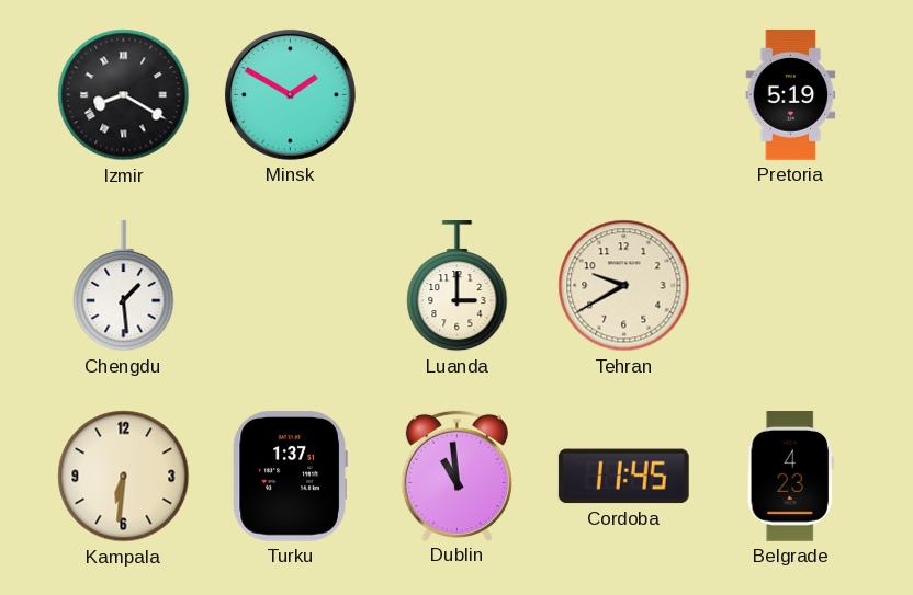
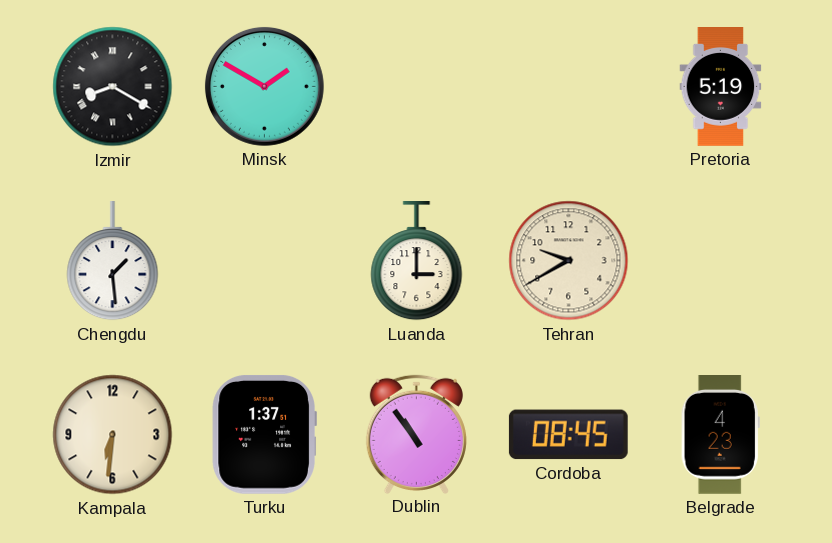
Dublin: 10:59 -> 10:54 (416, 434)
Cordoba: 11:45 -> 08:45 (568, 435)
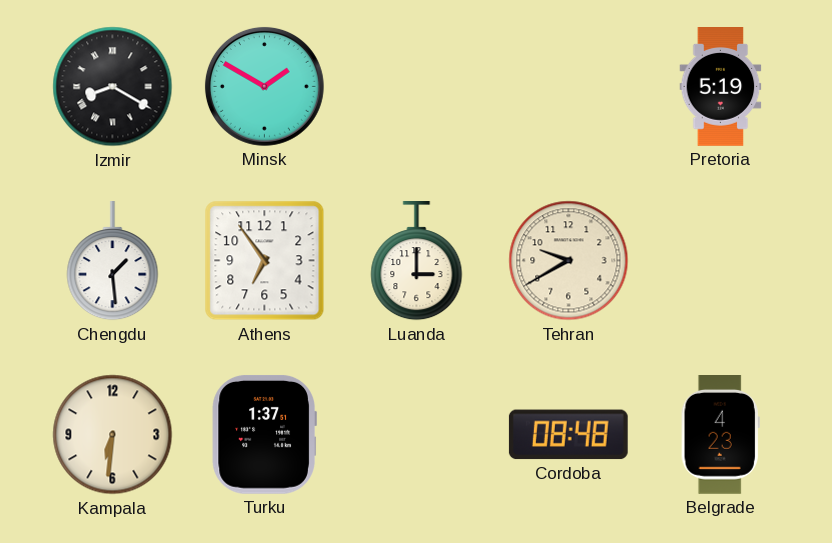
Athens: none -> 6:54 (265, 261)
Dublin: 10:54 -> none (416, 434)
Cordoba: 08:45 -> 08:48 (568, 435)
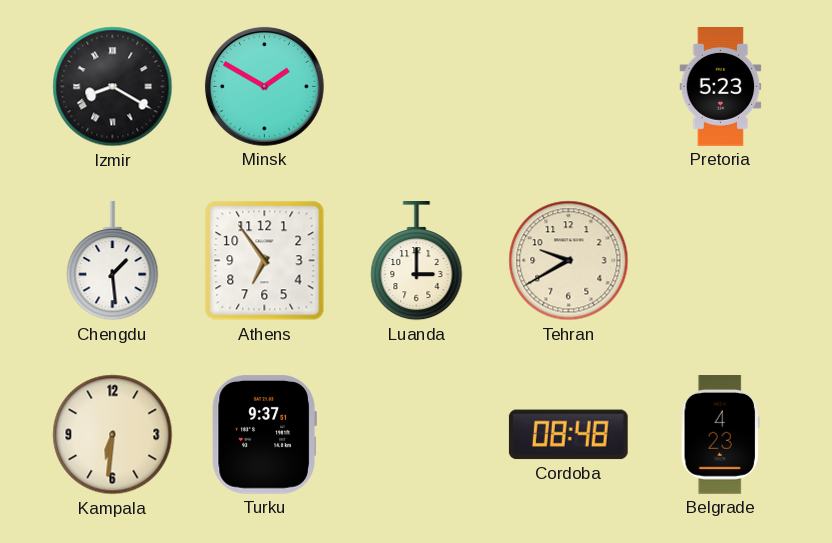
Pretoria: 5:19 -> 5:23 (721, 87)
Turku: 1:37 -> 9:37 (264, 434)
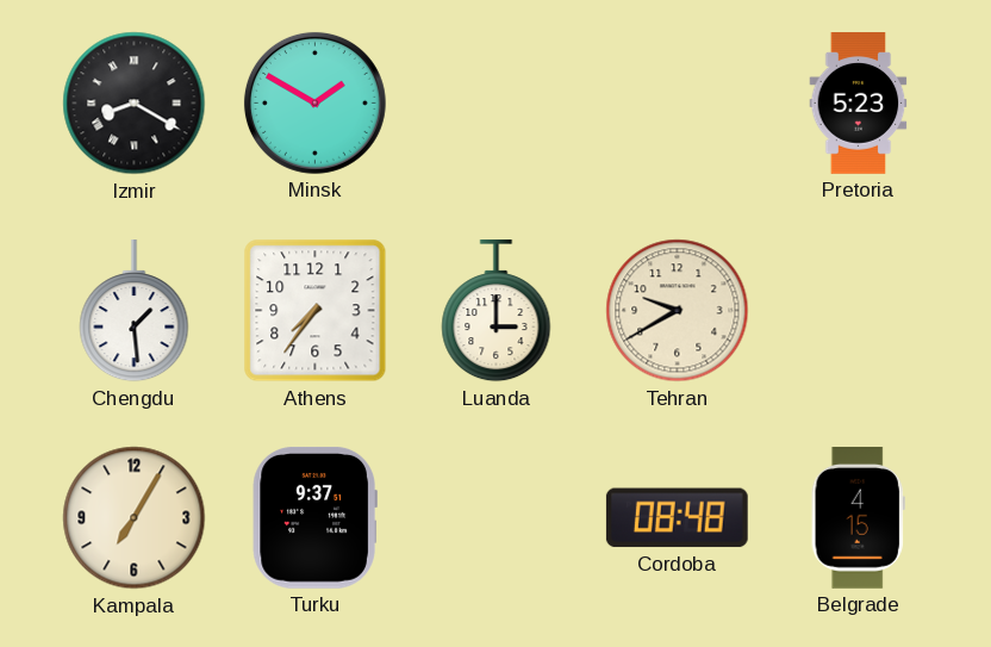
Athens: 6:54 -> 7:36 (316, 311)
Kampala: 6:31 -> 7:05 (135, 518)
Belgrade: 4:23 -> 4:15 (858, 518)
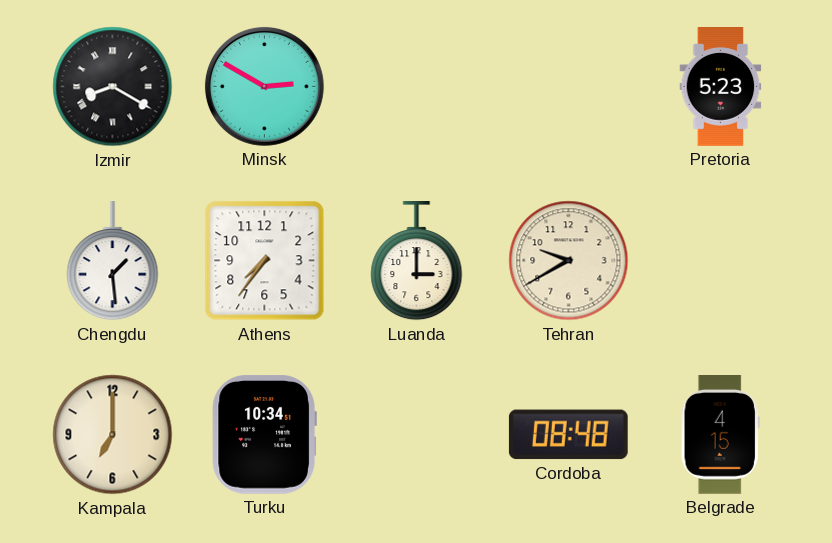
Minsk: 1:50 -> 2:50 (264, 86)
Kampala: 7:05 -> 7:00 (113, 435)
Turku: 9:37 -> 10:34 (264, 434)
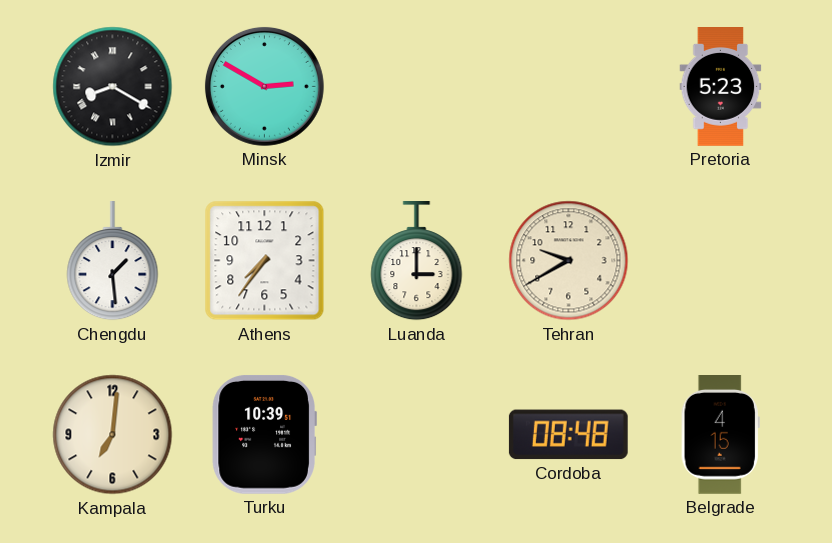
Kampala: 7:00 -> 7:01 (113, 435)
Turku: 10:34 -> 10:39 (264, 434)
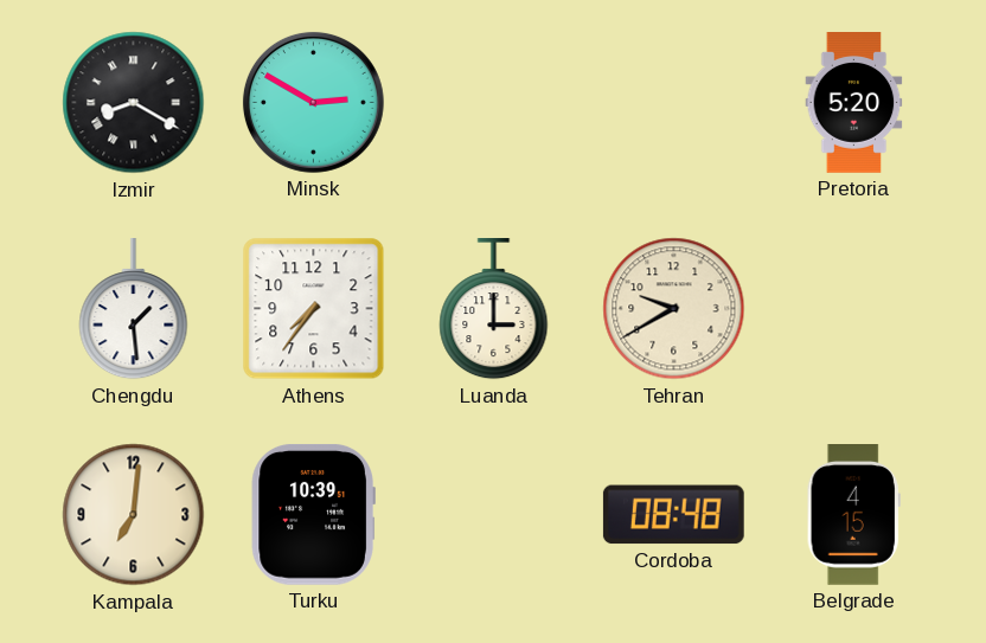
Pretoria: 5:23 -> 5:20 (854, 103)
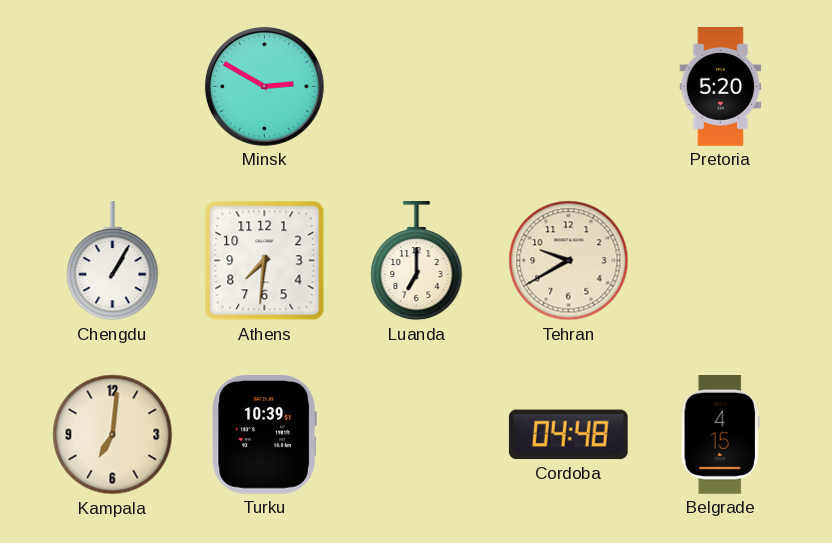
Izmir: 8:20 -> none (134, 103)
Chengdu: 1:29 -> 1:05 (113, 262)
Athens: 7:36 -> 7:31 (265, 261)
Luanda: 3:00 -> 7:00 (417, 262)
Cordoba: 08:48 -> 04:48 (568, 435)
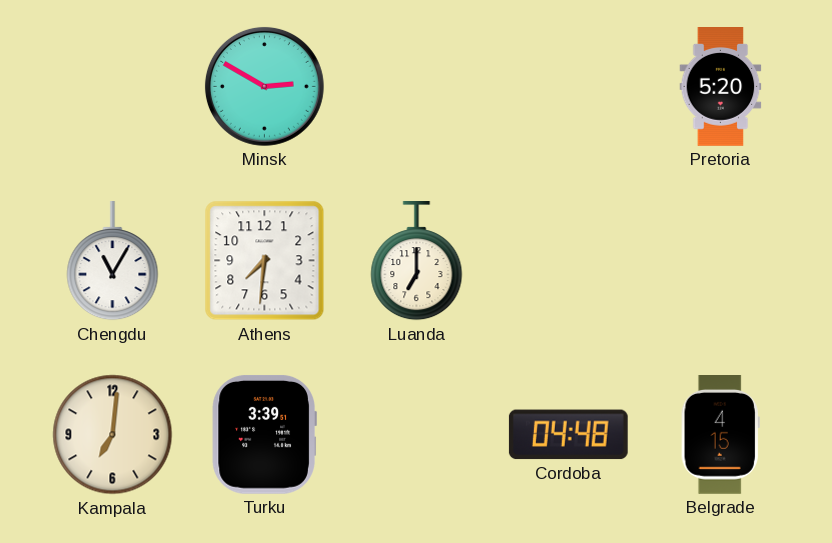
Chengdu: 1:05 -> 11:05 (113, 262)
Tehran: 9:40 -> none (569, 261)
Turku: 10:39 -> 3:39 (264, 434)
